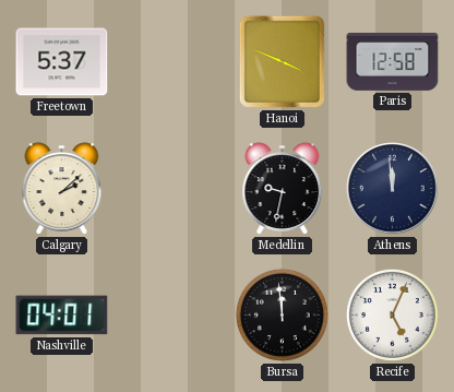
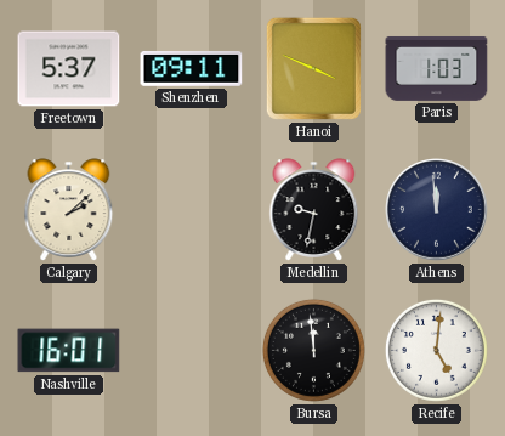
Shenzhen: none -> 09:11 (192, 69)
Paris: 12:58 -> 1:03 (437, 68)
Nashville: 04:01 -> 16:01 (69, 351)
Recife: 5:04 -> 5:01 (436, 350)
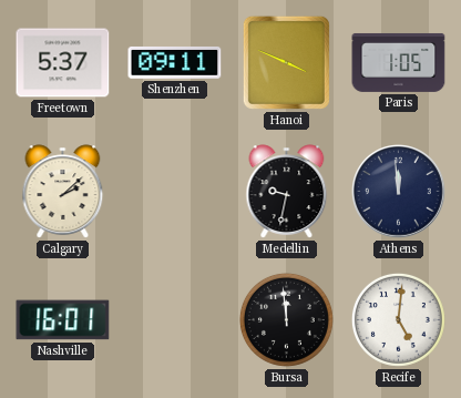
Paris: 1:03 -> 1:05 (399, 62)
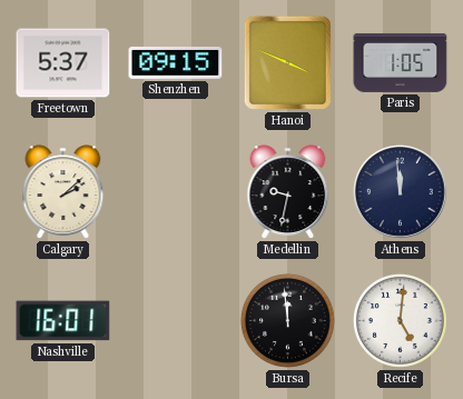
Shenzhen: 09:11 -> 09:15 (176, 63)
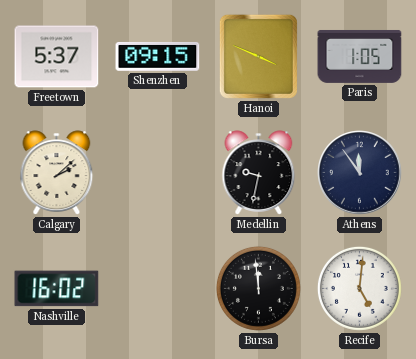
Athens: 11:59 -> 11:54 (360, 173)
Nashville: 16:01 -> 16:02 (57, 289)
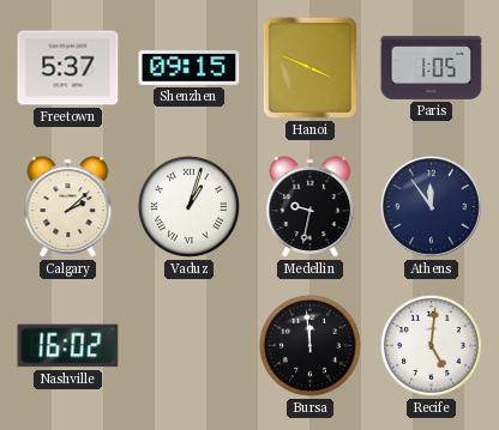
Vaduz: none -> 1:03 (188, 206)
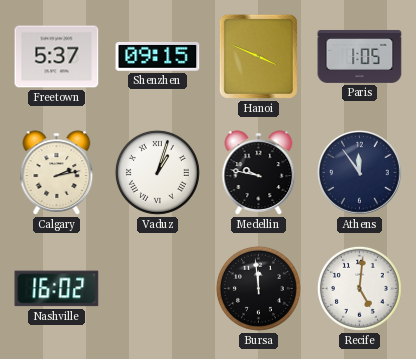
Calgary: 2:08 -> 2:13 (57, 173)
Medellin: 9:32 -> 9:47 (259, 173)
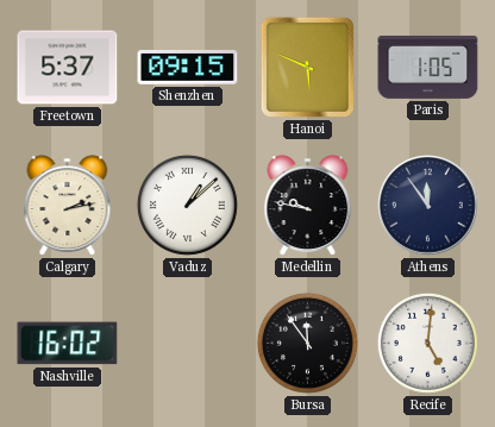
Hanoi: 3:49 -> 5:49 (307, 67)
Vaduz: 1:03 -> 1:08 (187, 205)
Bursa: 11:59 -> 11:54 (307, 343)
